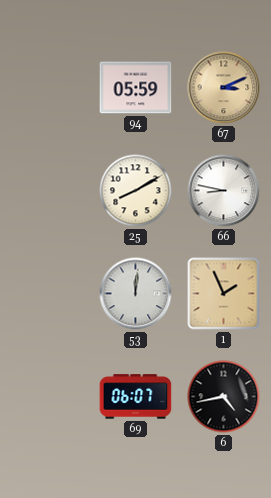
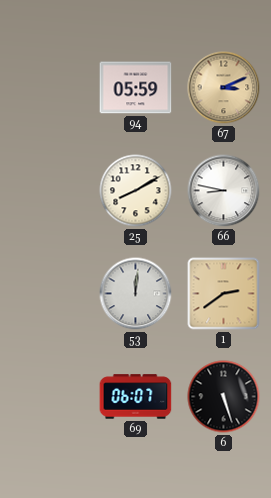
1: 1:56 -> 2:39 (224, 294)
6: 4:43 -> 5:27 (224, 397)
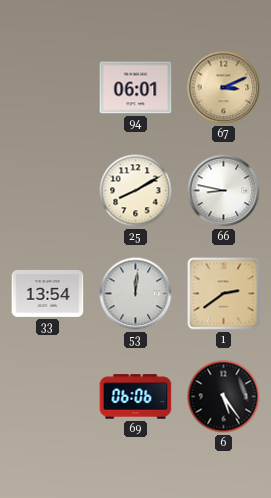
94: 05:59 -> 06:01 (136, 88)
33: none -> 13:54 (48, 293)
69: 06:07 -> 06:06 (136, 397)
6: 5:27 -> 5:24 (224, 397)
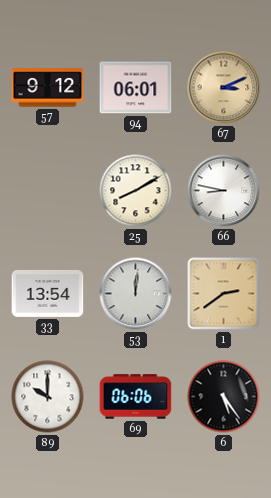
57: none -> 9:12 (48, 88)
89: none -> 10:00 (48, 397)
